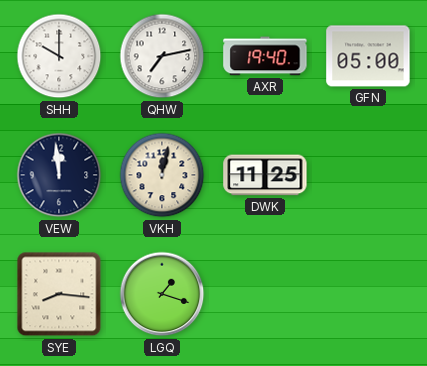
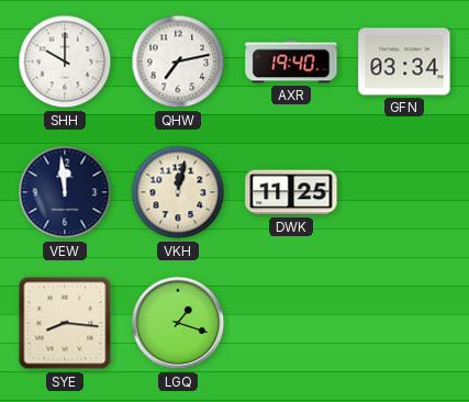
GFN: 05:00 -> 03:34 (404, 62)
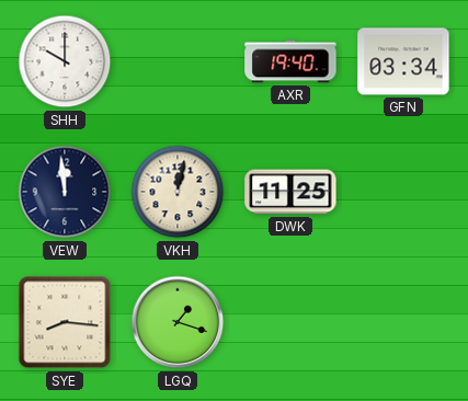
QHW: 7:13 -> none (178, 62)
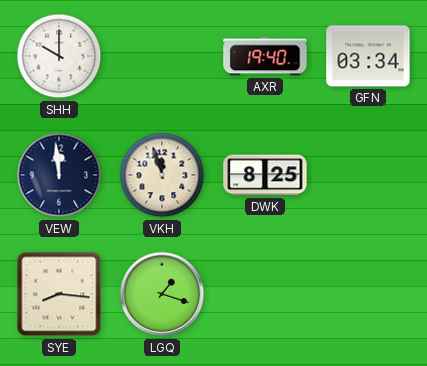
VKH: 12:02 -> 11:57 (162, 175)
DWK: 11:25 -> 8:25 (265, 175)
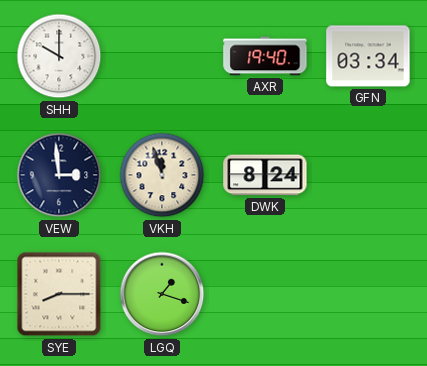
VEW: 11:59 -> 2:59 (59, 175)
DWK: 8:25 -> 8:24 (265, 175)
SYE: 8:16 -> 8:15 (59, 294)
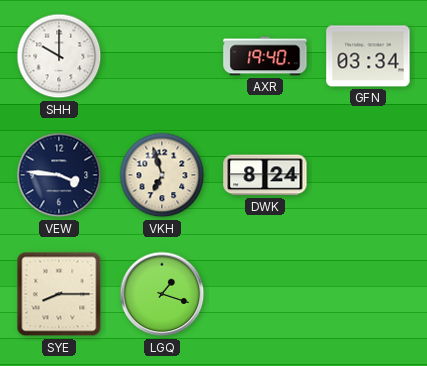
VEW: 2:59 -> 3:46 (59, 175)
VKH: 11:57 -> 6:57 (162, 175)
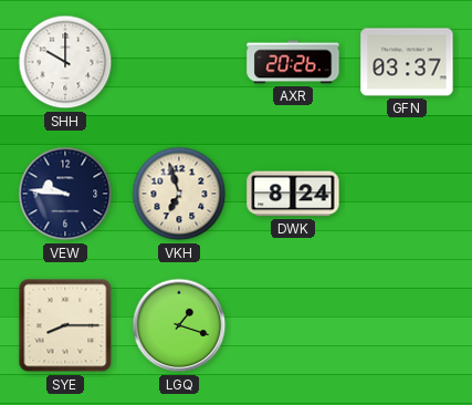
AXR: 19:40 -> 20:26 (293, 62)
GFN: 03:34 -> 03:37 (407, 62)
VEW: 3:46 -> 9:46 (65, 194)
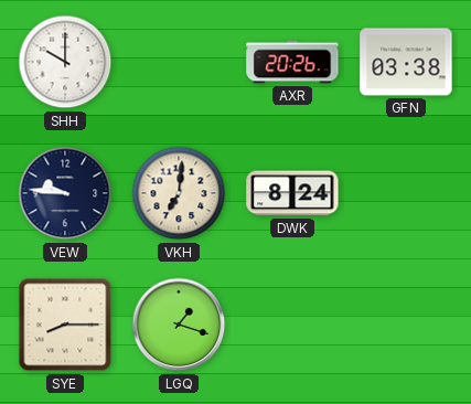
GFN: 03:37 -> 03:38 (406, 62)
VKH: 6:57 -> 7:01 (179, 193)
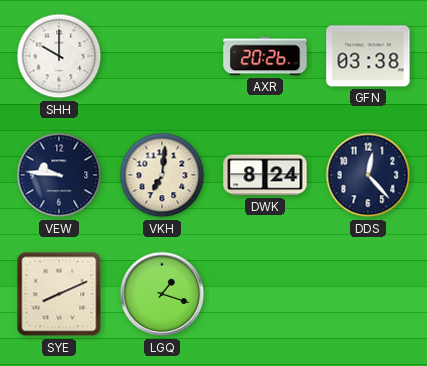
DDS: none -> 12:23 (368, 175)
SYE: 8:15 -> 8:11 (59, 294)
